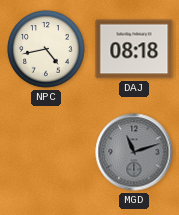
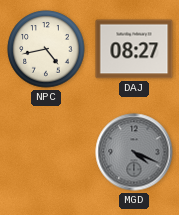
DAJ: 08:18 -> 08:27 (134, 49)
MGD: 11:12 -> 4:19 (134, 152)
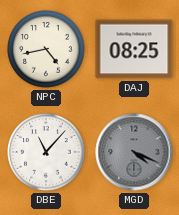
DAJ: 08:27 -> 08:25 (134, 49)
DBE: none -> 11:07 (46, 152)
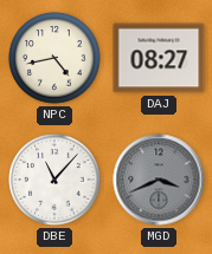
DAJ: 08:25 -> 08:27 (159, 58)
MGD: 4:19 -> 3:41 (159, 180)
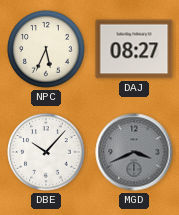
NPC: 4:43 -> 5:34 (46, 49)
DBE: 11:07 -> 10:07 (46, 152)
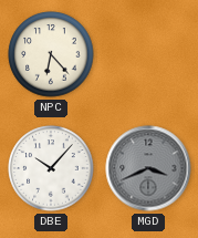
NPC: 5:34 -> 6:23 (51, 54)
DAJ: 08:27 -> none (134, 49)
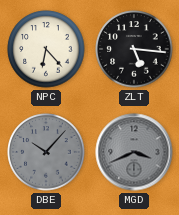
ZLT: none -> 5:16 (134, 49)
DBE dial: white -> grey (46, 152)
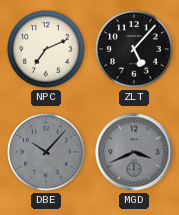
NPC: 6:23 -> 7:11 (46, 49)
ZLT: 5:16 -> 5:07 (134, 49)
